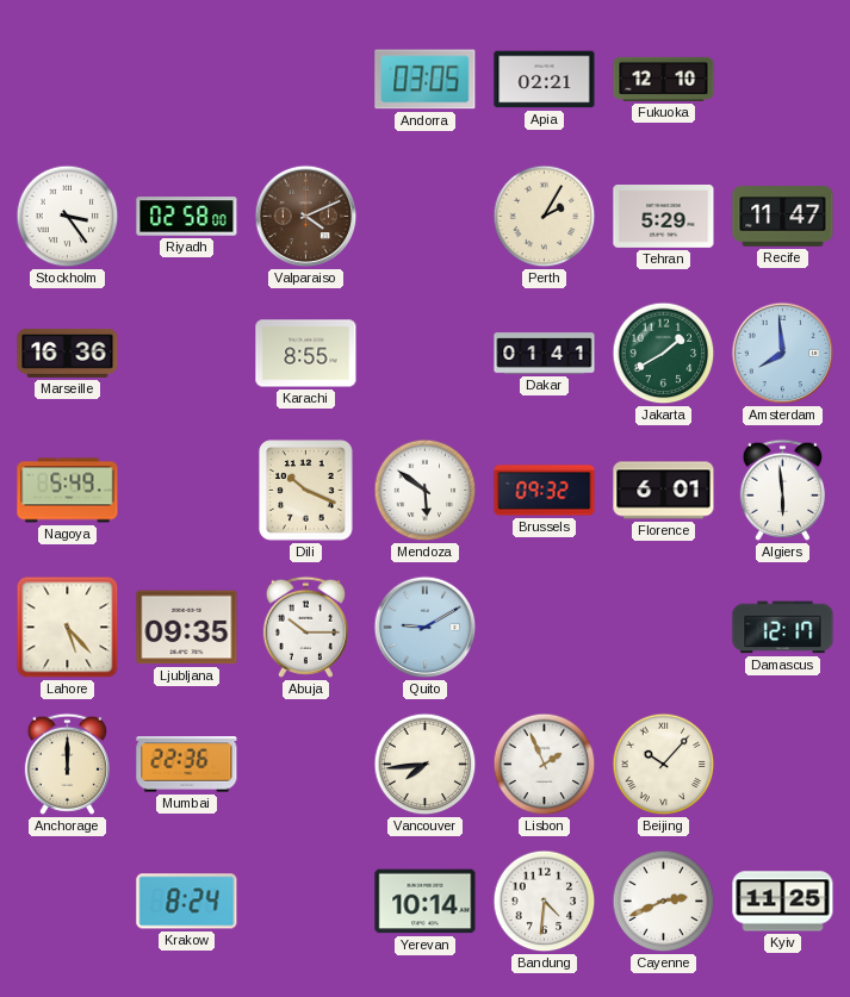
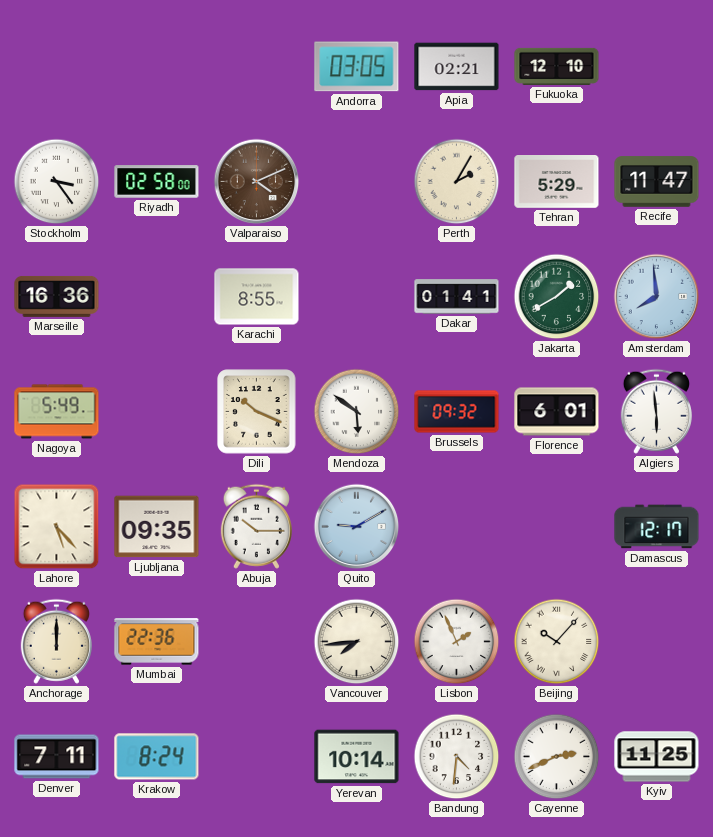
Denver: none -> 7:11 (57, 757)
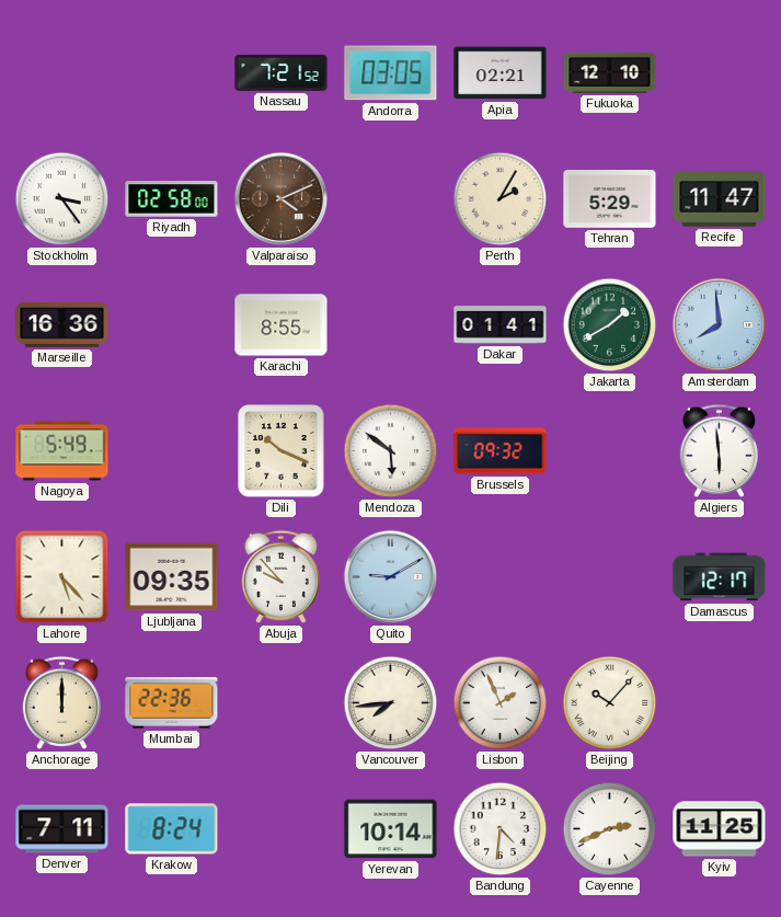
Nassau: none -> 7:21 (282, 72)
Florence: 6:01 -> none (557, 412)
Abuja: 10:15 -> 9:53 (280, 576)
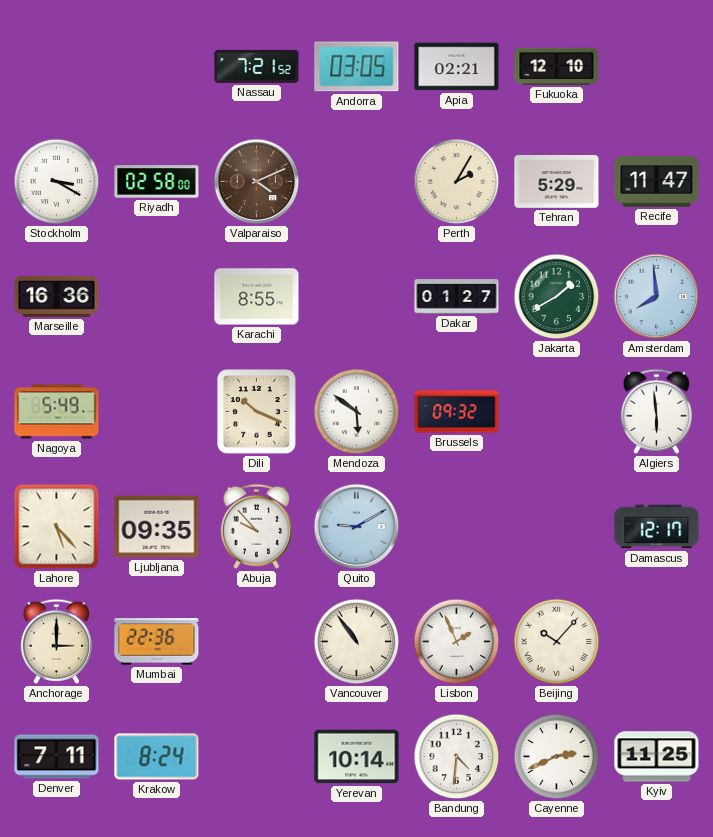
Stockholm: 3:24 -> 3:20 (57, 182)
Dakar: 01:41 -> 01:27 (457, 297)
Anchorage: 12:00 -> 3:00 (56, 641)
Vancouver: 7:44 -> 10:54 (357, 642)
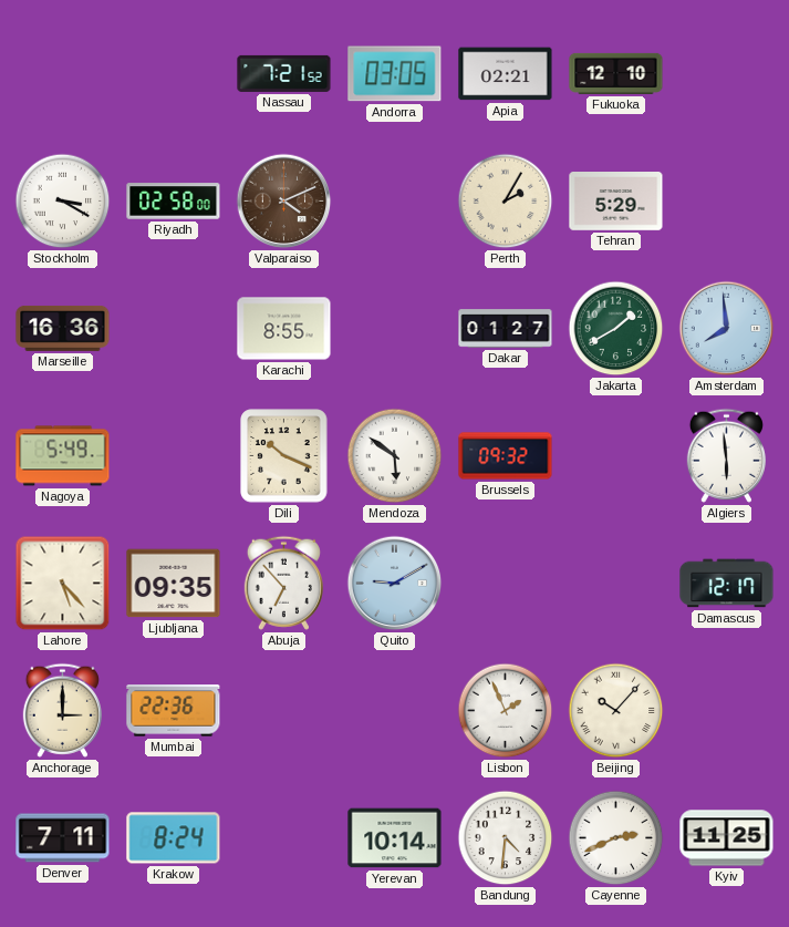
Recife: 11:47 -> none (657, 182)
Abuja: 9:53 -> 6:53 (283, 583)
Vancouver: 10:54 -> none (357, 642)
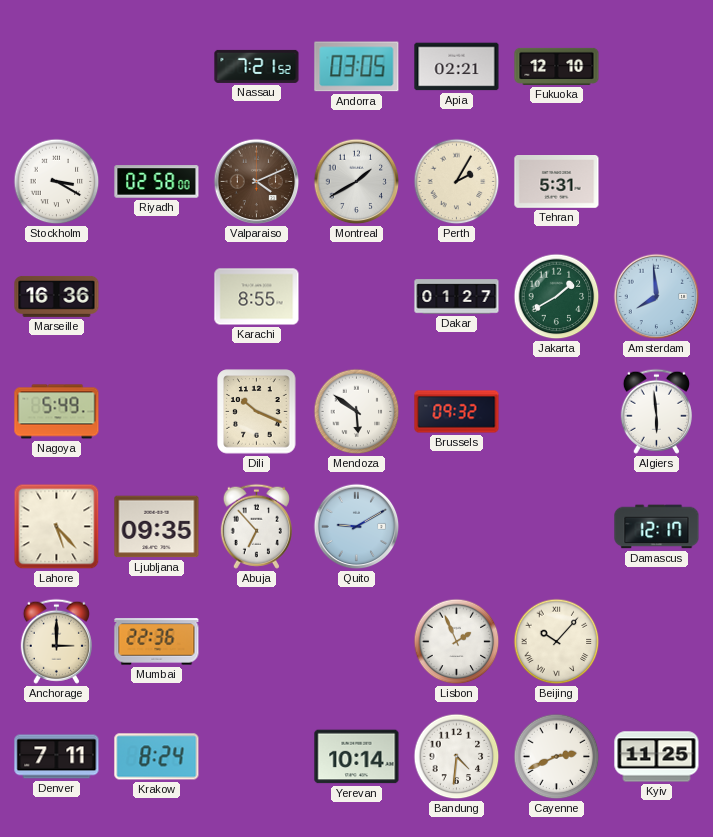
Montreal: none -> 1:40 (357, 182)
Tehran: 5:29 -> 5:31 (557, 182)
